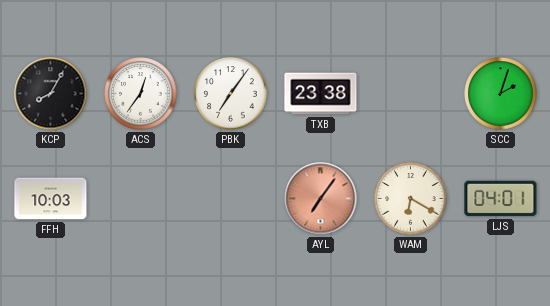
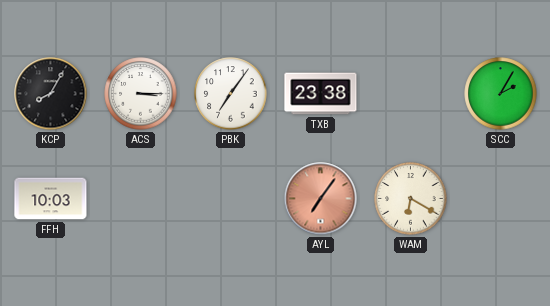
ACS: 12:36 -> 3:15 (141, 94)
SCC: 2:03 -> 2:05 (501, 94)
LJS: 04:01 -> none (501, 199)
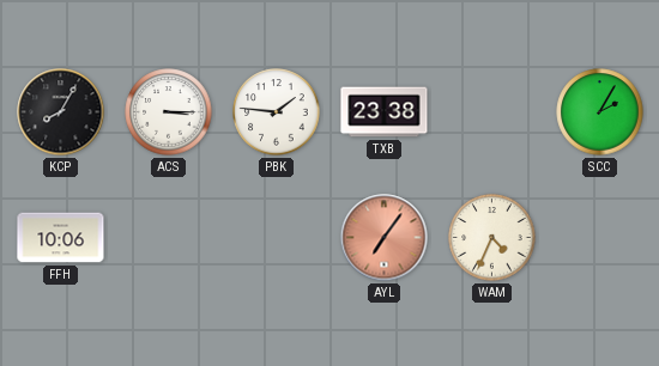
PBK: 7:06 -> 1:46 (277, 112)
FFH: 10:03 -> 10:06 (61, 238)
WAM: 6:20 -> 4:34 (492, 238)
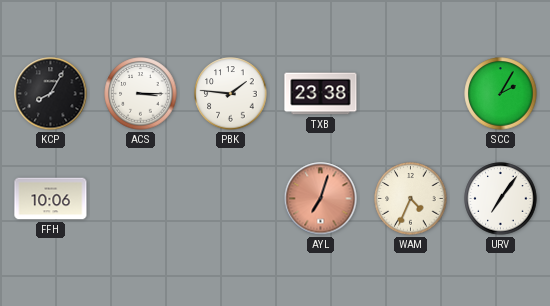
AYL: 7:06 -> 7:03 (321, 199)
URV: none -> 7:06 (501, 199)
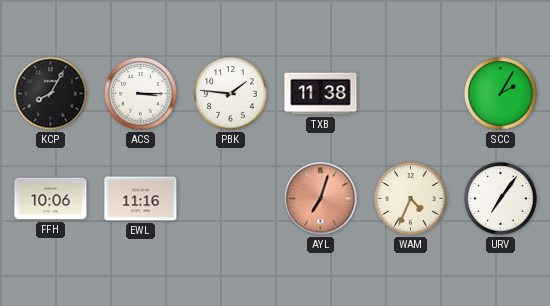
TXB: 23:38 -> 11:38 (321, 94)
EWL: none -> 11:16 (141, 199)
